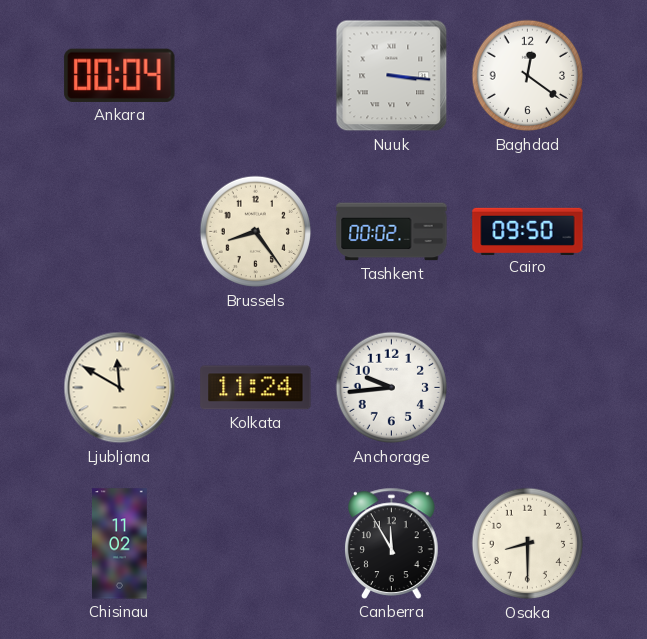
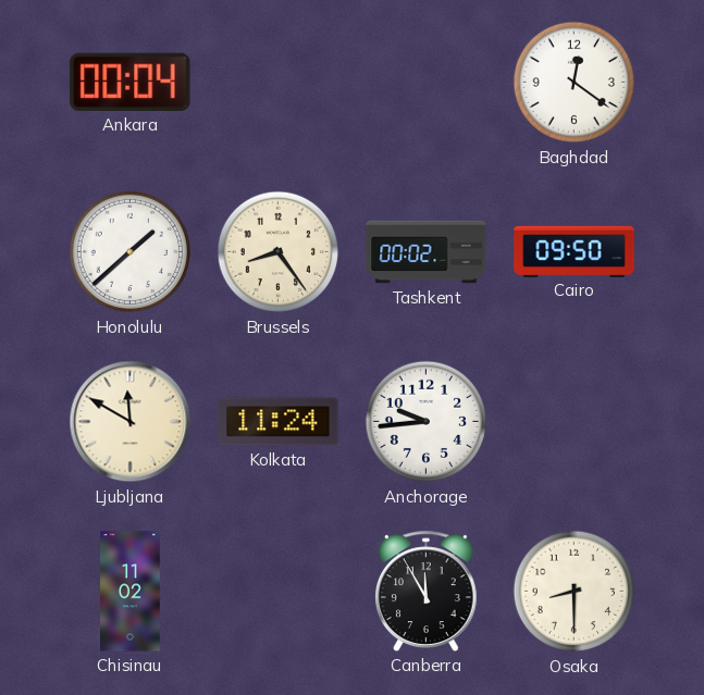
Nuuk: 3:16 -> none (392, 76)
Honolulu: none -> 1:38 (131, 252)
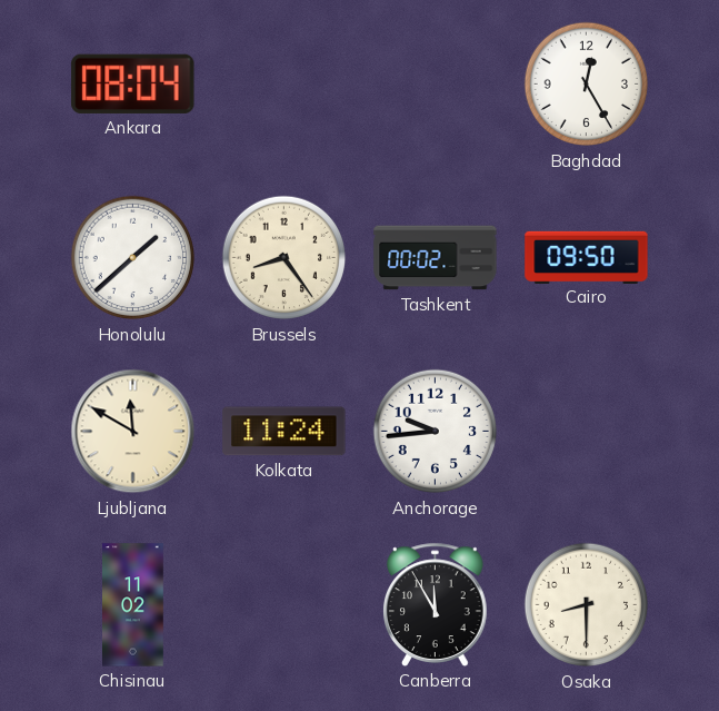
Ankara: 00:04 -> 08:04 (133, 83)
Baghdad: 12:21 -> 12:25 (587, 85)
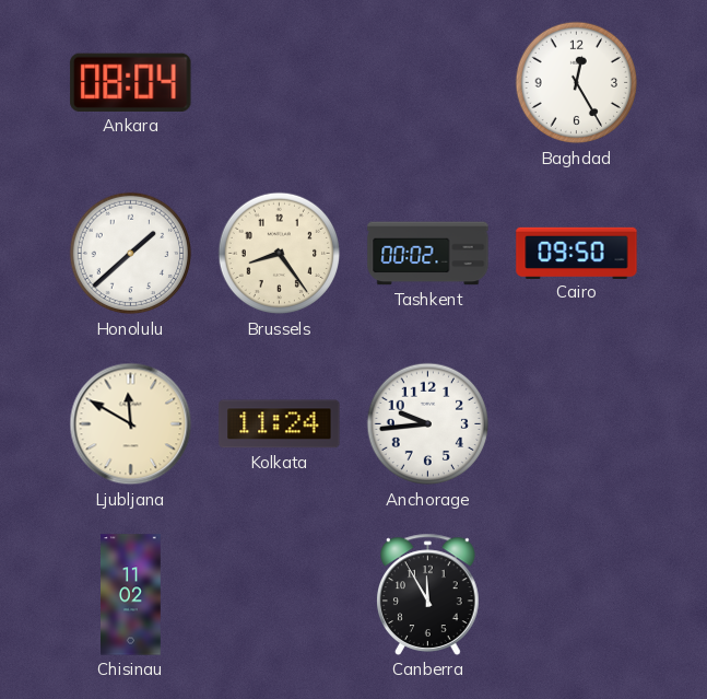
Osaka: 8:30 -> none (587, 605)
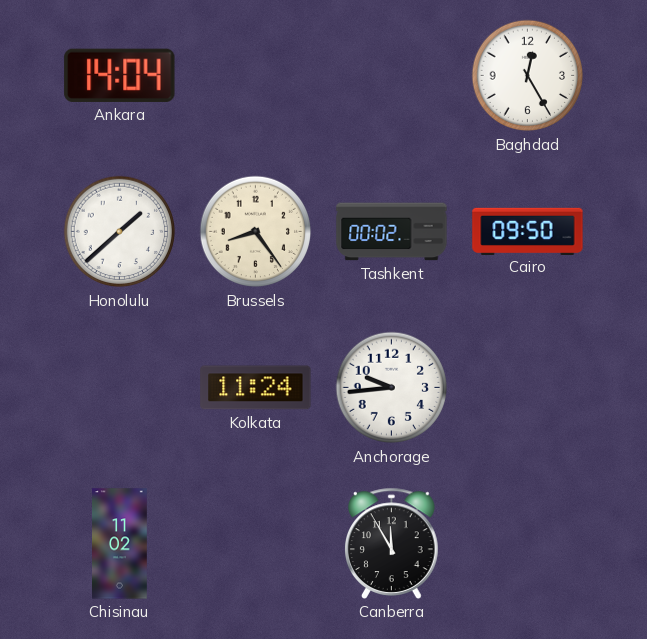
Ankara: 08:04 -> 14:04 (120, 75)
Ljubljana: 11:50 -> none (131, 424)
